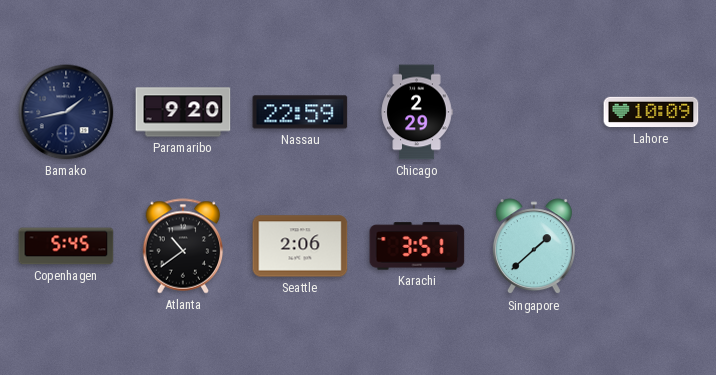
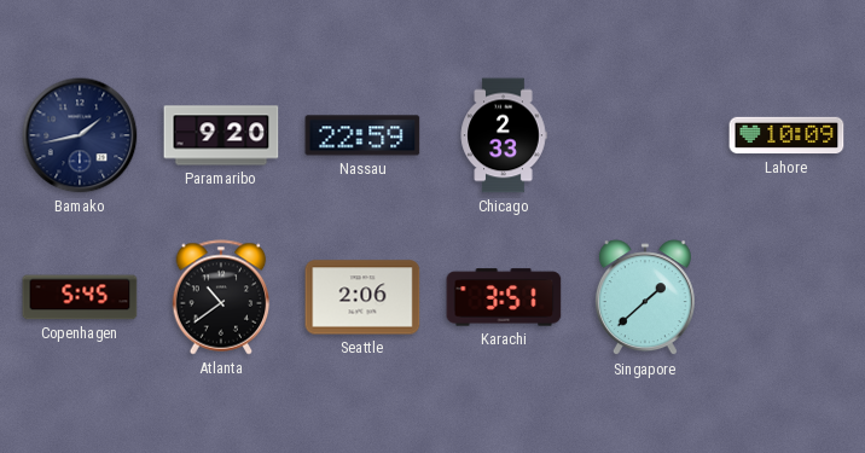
Chicago: 2:29 -> 2:33 (504, 135)
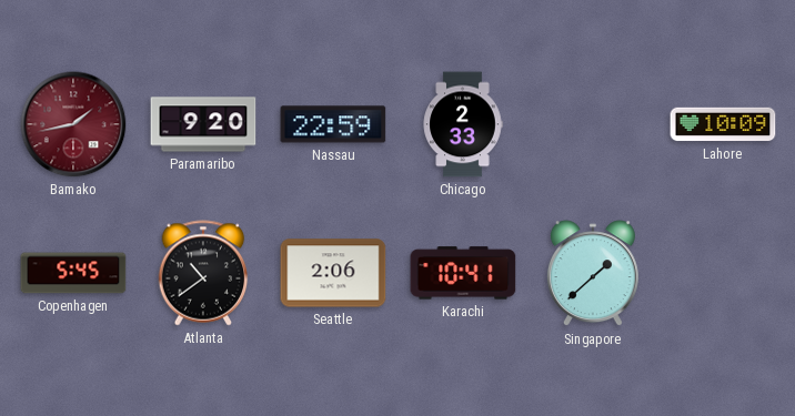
Bamako dial: navy -> burgundy (73, 124)
Karachi: 3:51 -> 10:41 (463, 273)
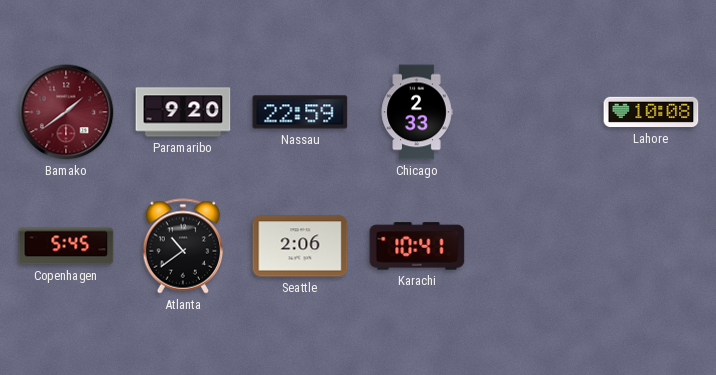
Bamako: 1:43 -> 1:39 (66, 112)
Lahore: 10:09 -> 10:08 (651, 112)
Singapore: 1:38 -> none (593, 274)
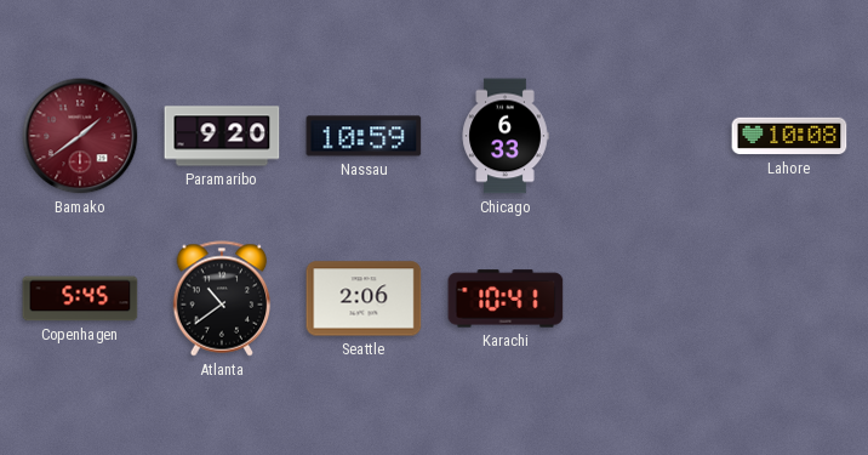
Nassau: 22:59 -> 10:59 (364, 136)
Chicago: 2:33 -> 6:33 (506, 136)
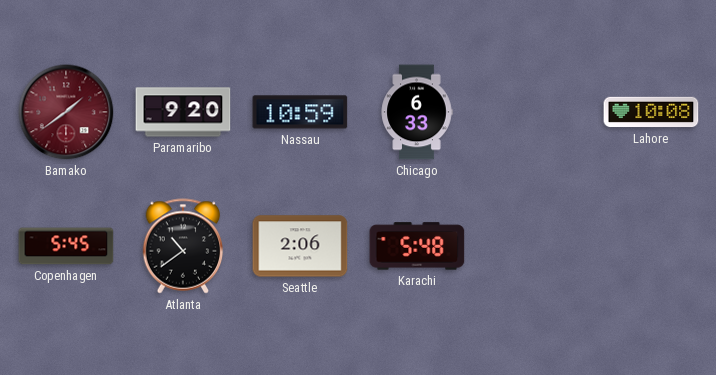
Karachi: 10:41 -> 5:48 (417, 246)
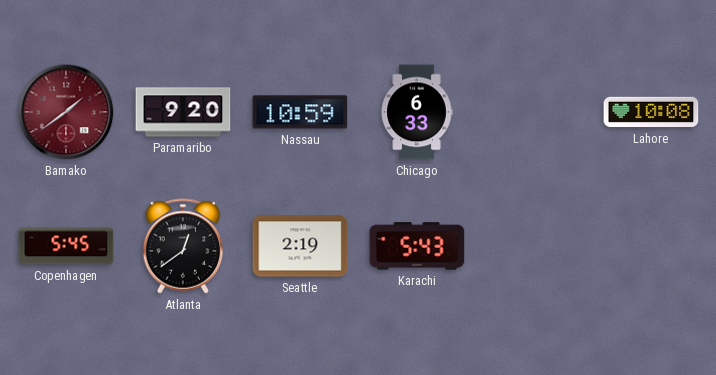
Atlanta: 10:39 -> 12:39 (183, 246)
Seattle: 2:06 -> 2:19 (300, 246)
Karachi: 5:48 -> 5:43 (417, 246)
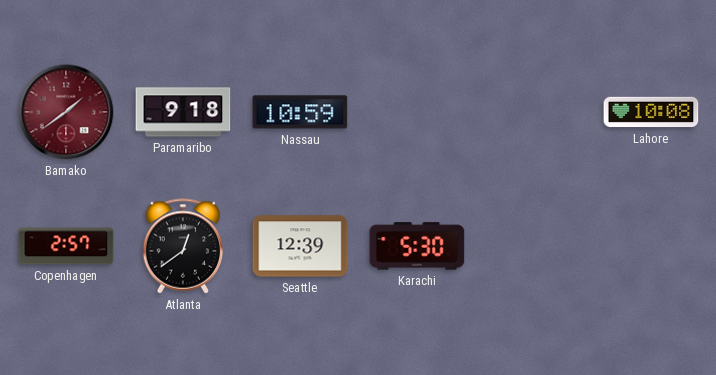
Paramaribo: 9:20 -> 9:18 (183, 112)
Chicago: 6:33 -> none (417, 112)
Copenhagen: 5:45 -> 2:57 (66, 246)
Seattle: 2:19 -> 12:39 (300, 246)
Karachi: 5:43 -> 5:30 (417, 246)
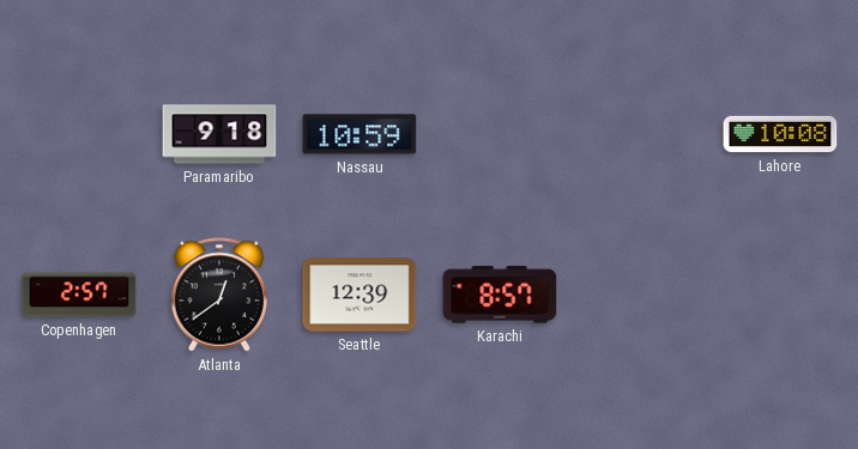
Bamako: 1:39 -> none (66, 112)
Karachi: 5:30 -> 8:57 (500, 295)
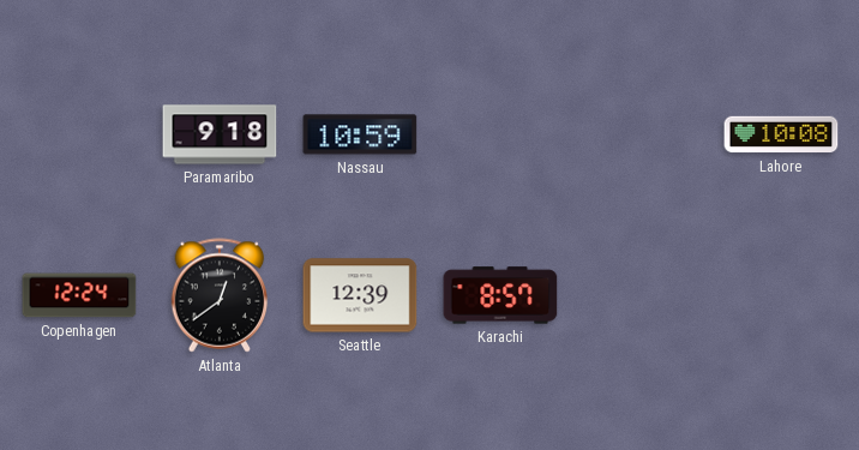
Copenhagen: 2:57 -> 12:24 (79, 295)
